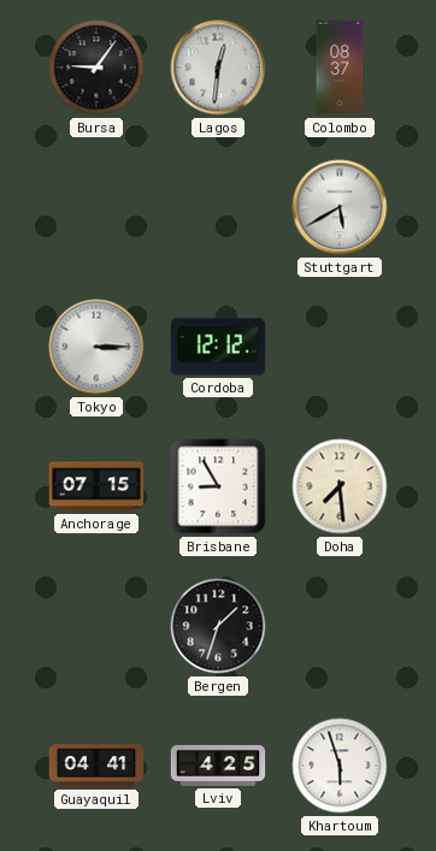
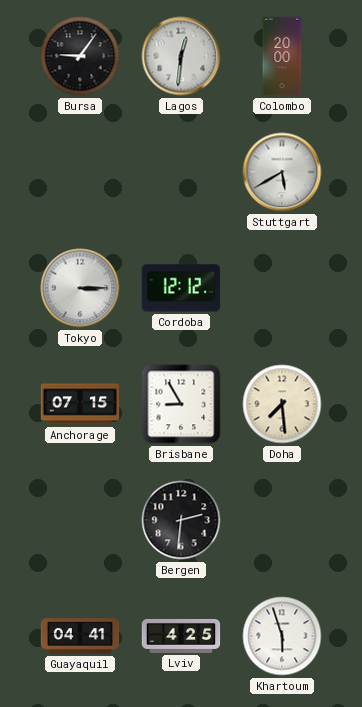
Colombo: 08:37 -> 20:00 (282, 56)
Bergen: 1:33 -> 2:31 (181, 520)
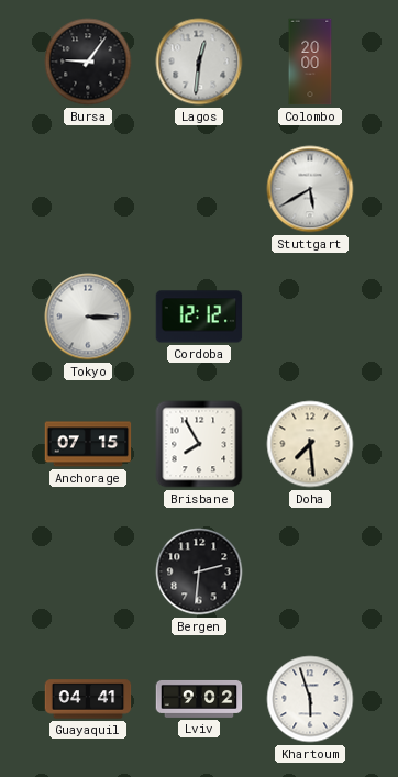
Brisbane: 8:55 -> 7:55 (199, 444)
Lviv: 4:25 -> 9:02 (199, 699)
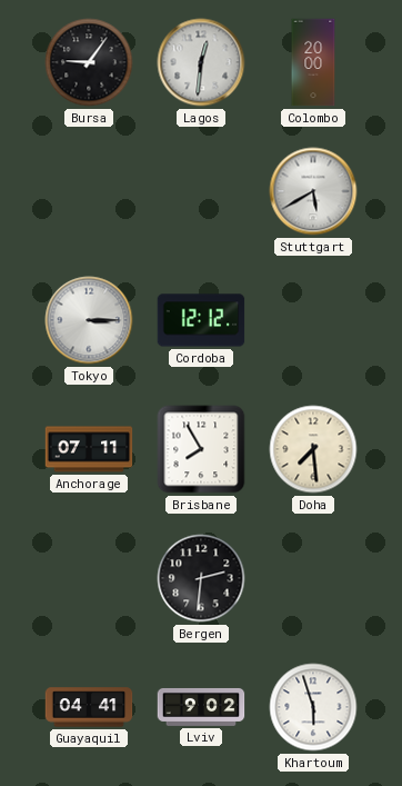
Anchorage: 07:15 -> 07:11 (89, 449)
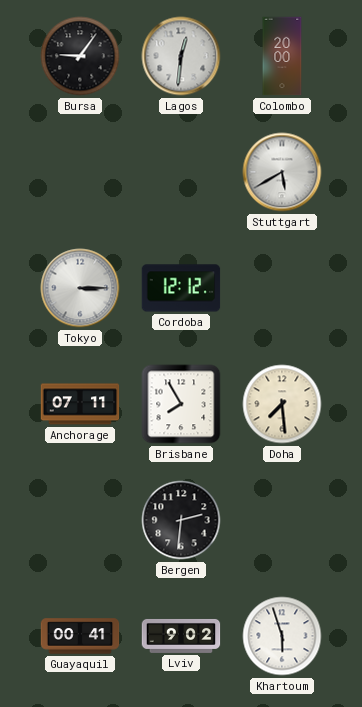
Guayaquil: 04:41 -> 00:41 (80, 636)
